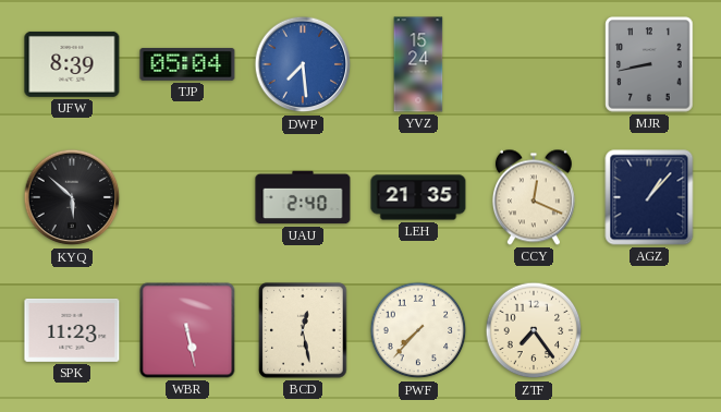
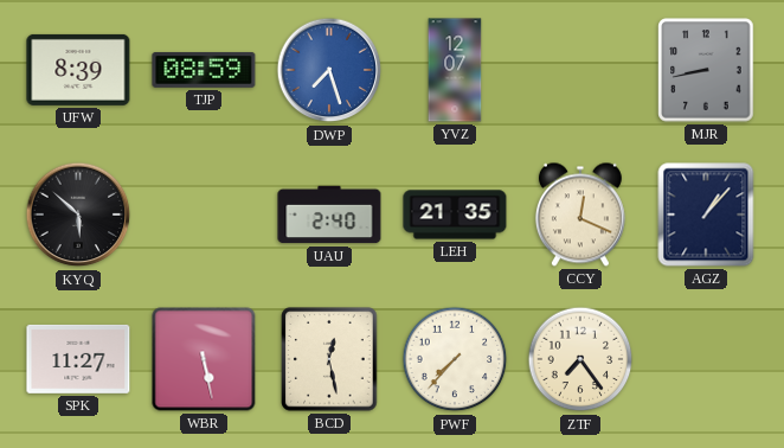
TJP: 05:04 -> 08:59 (204, 70)
DWP: 7:29 -> 7:27 (329, 70)
YVZ: 15:24 -> 12:07 (455, 70)
SPK: 11:23 -> 11:27 (78, 359)
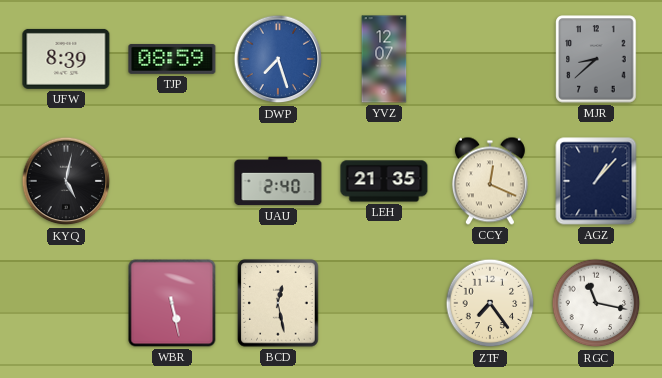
MJR: 8:43 -> 8:38 (596, 59)
KYQ: 5:52 -> 5:02 (66, 181)
SPK: 11:27 -> none (78, 359)
PWF: 7:37 -> none (455, 359)
RGC: none -> 11:17 (596, 303)
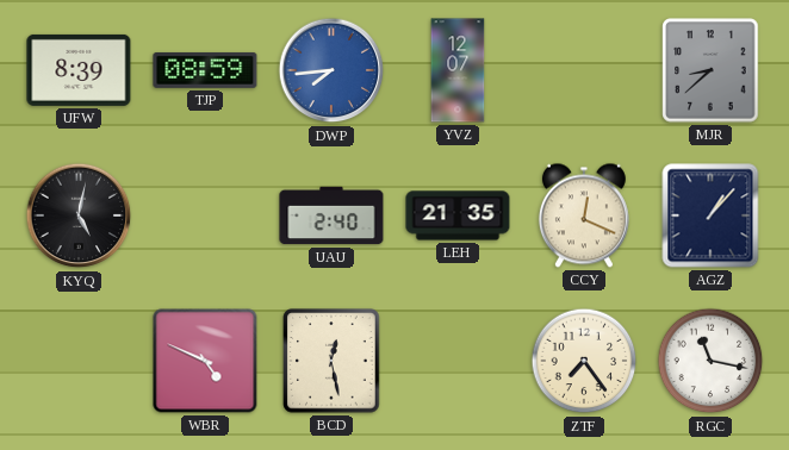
DWP: 7:27 -> 7:44 (331, 70)
WBR: 5:28 -> 4:49 (205, 361)
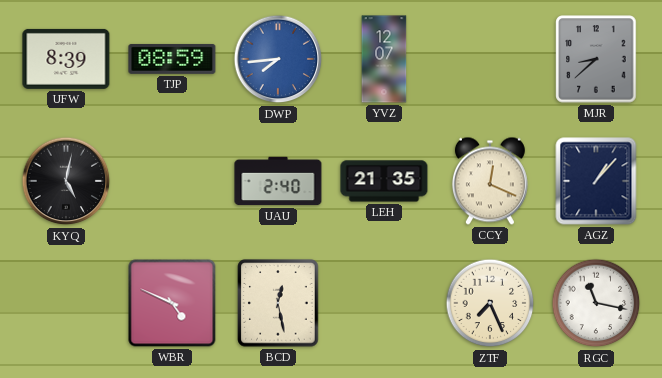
ZTF: 7:24 -> 7:26 (490, 303)
